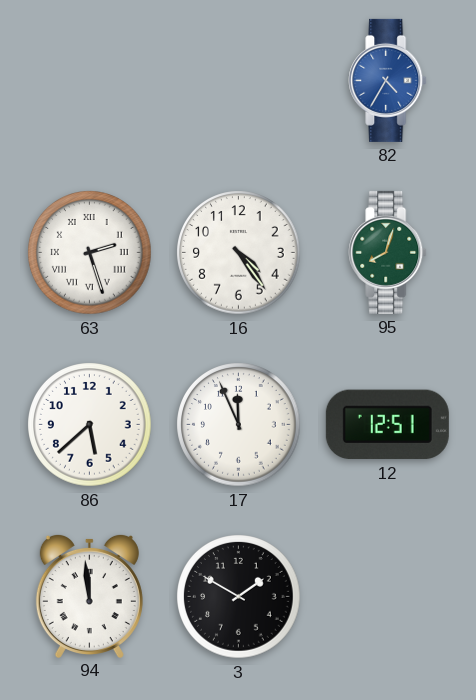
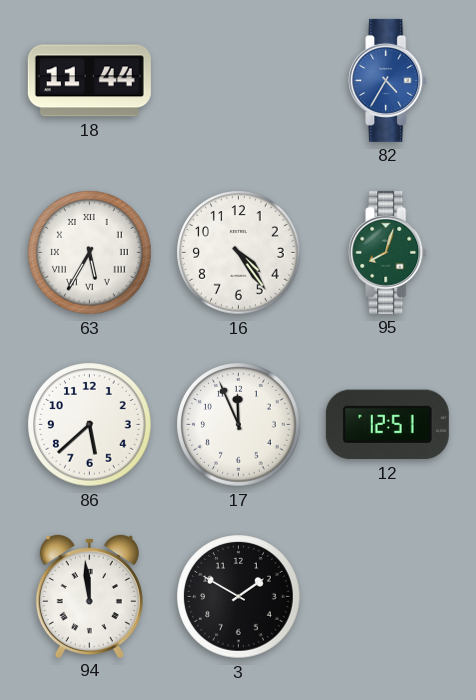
18: none -> 11:44 (89, 81)
63: 2:27 -> 5:35 (90, 253)
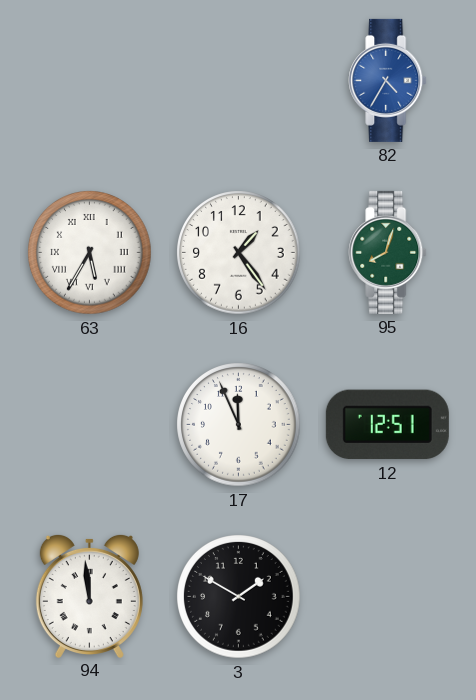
18: 11:44 -> none (89, 81)
16: 4:24 -> 1:24 (239, 253)
86: 5:38 -> none (90, 425)
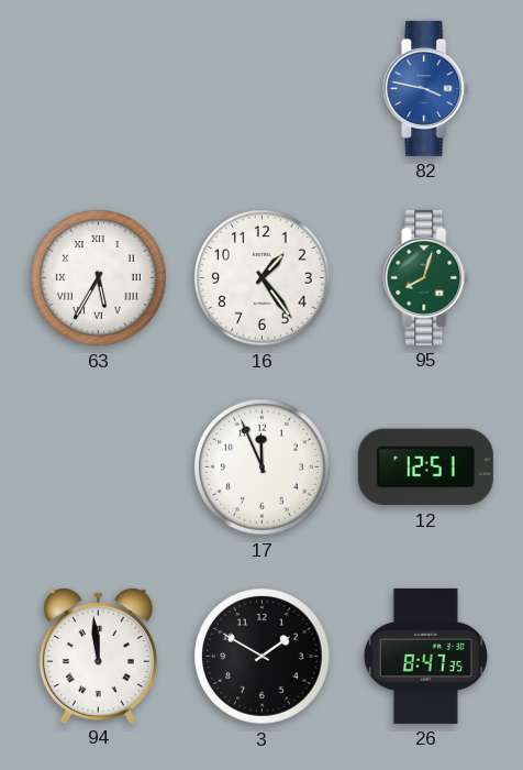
82: 4:35 -> 3:47 (426, 88)
26: none -> 8:47 (425, 656)
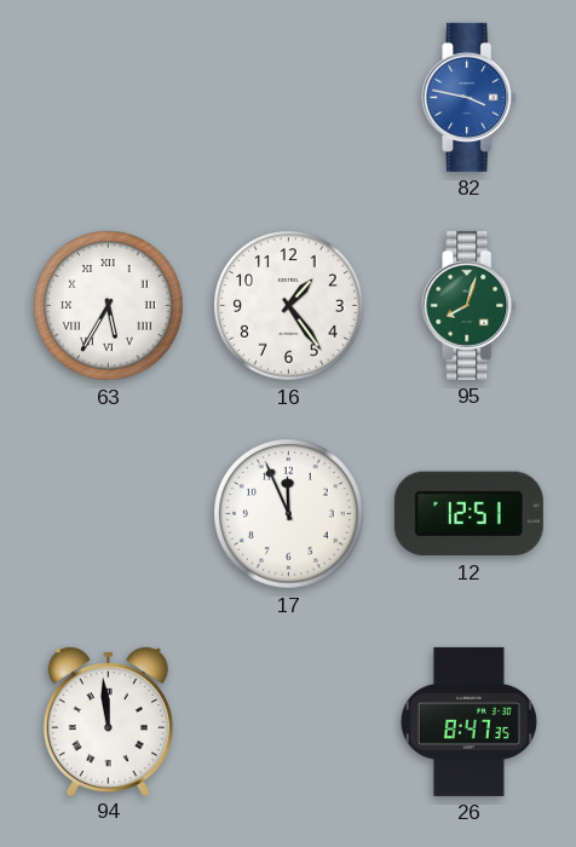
3: 1:50 -> none (263, 657)
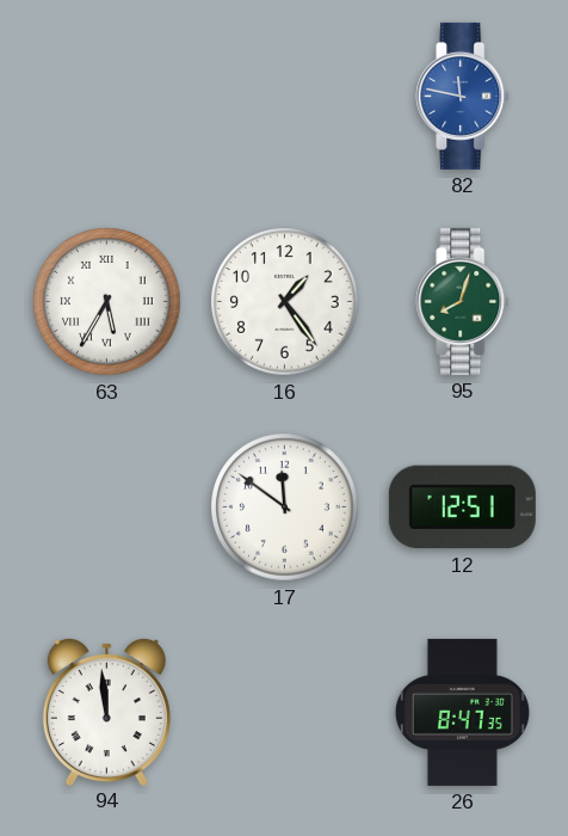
82: 3:47 -> 11:47 (463, 96)
17: 11:56 -> 11:51 (285, 508)
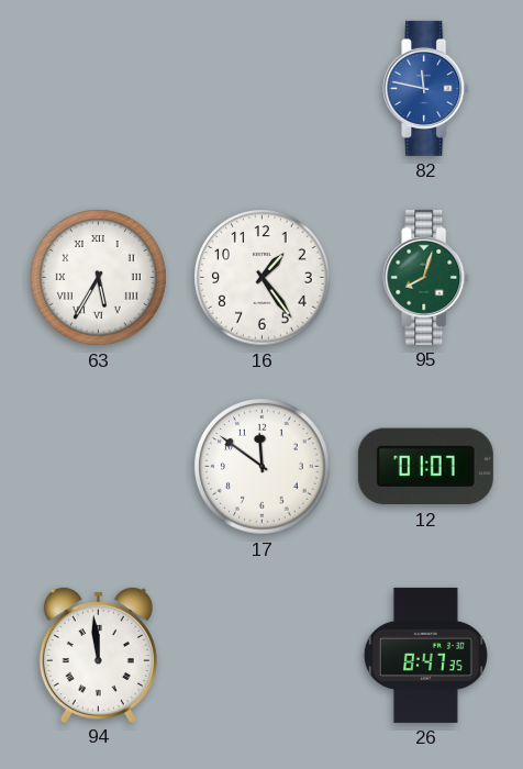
12: 12:51 -> 01:07 (425, 467)
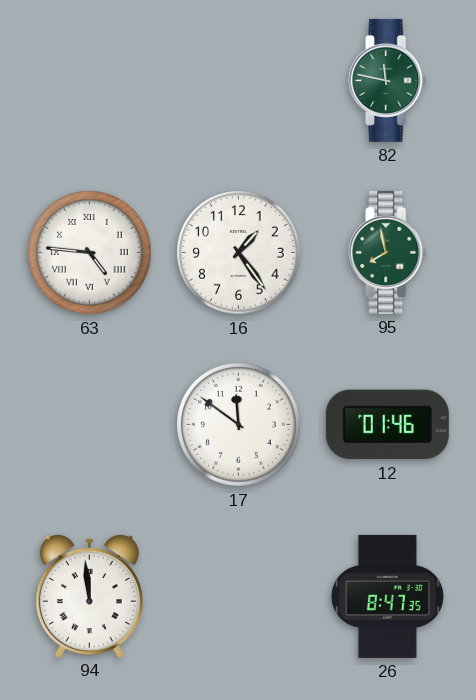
82 dial: blue -> green (388, 80)
63: 5:35 -> 4:46 (90, 253)
95: 8:03 -> 7:58 (388, 252)
12: 01:07 -> 01:46 (387, 425)
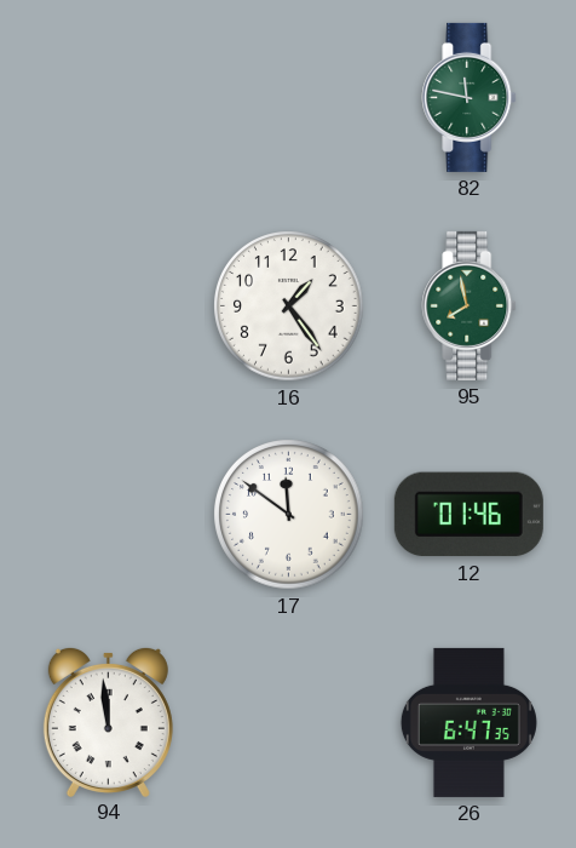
63: 4:46 -> none (90, 253)
26: 8:47 -> 6:47 (468, 722)
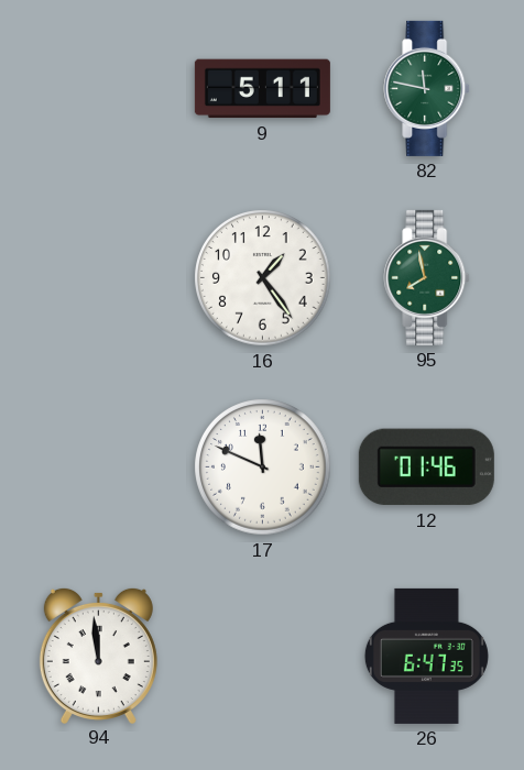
9: none -> 5:11 (262, 89)
17: 11:51 -> 11:49 (263, 468)
